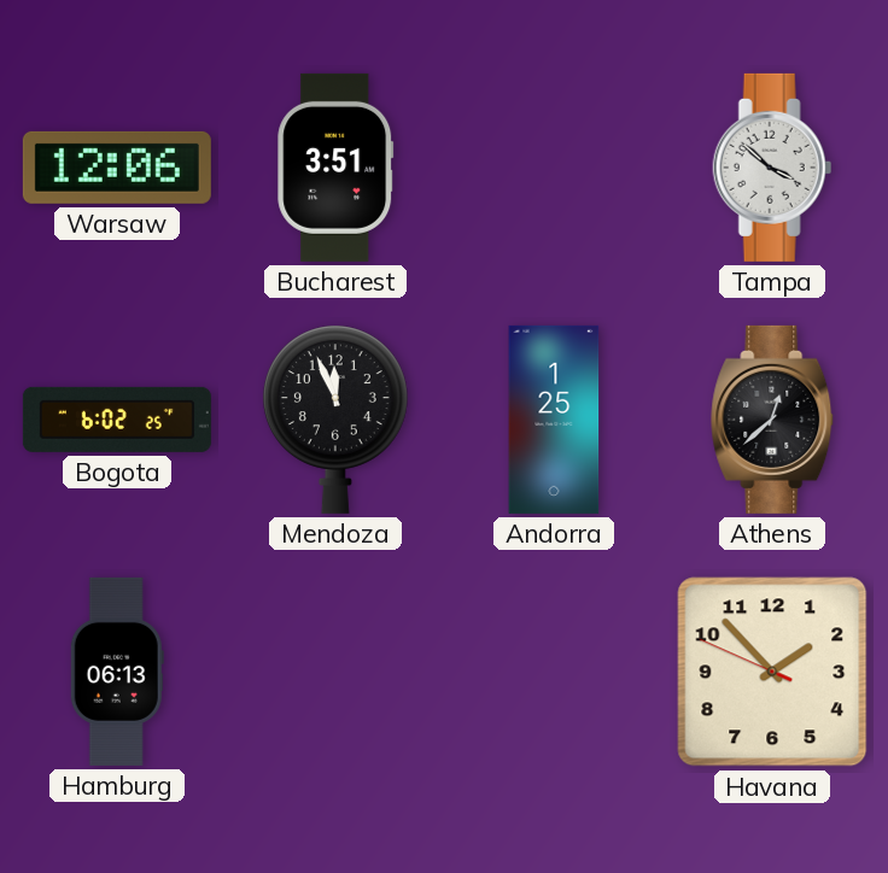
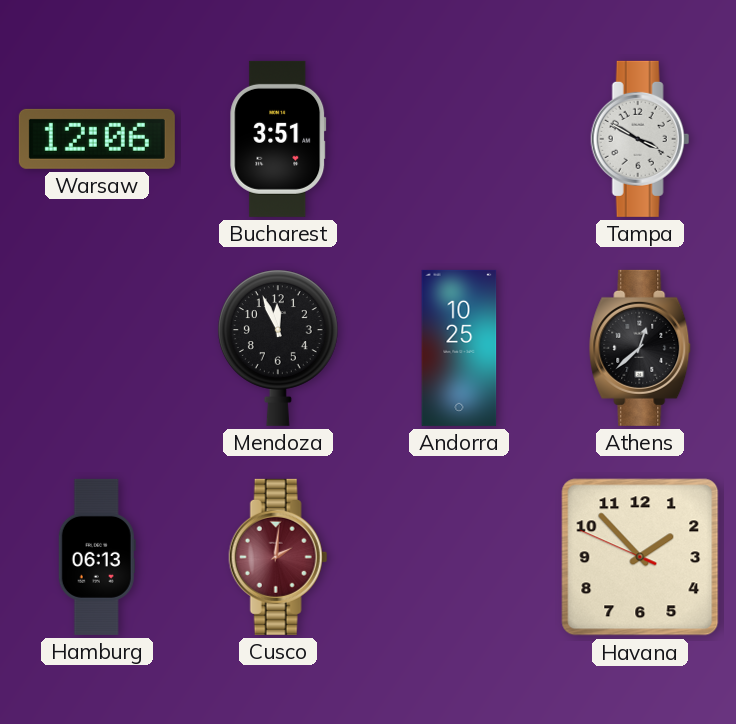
Tampa: 3:52 -> 3:50 (640, 139)
Bogota: 6:02 -> none (117, 420)
Andorra: 1:25 -> 10:25 (459, 348)
Cusco: none -> 2:01 (278, 557)
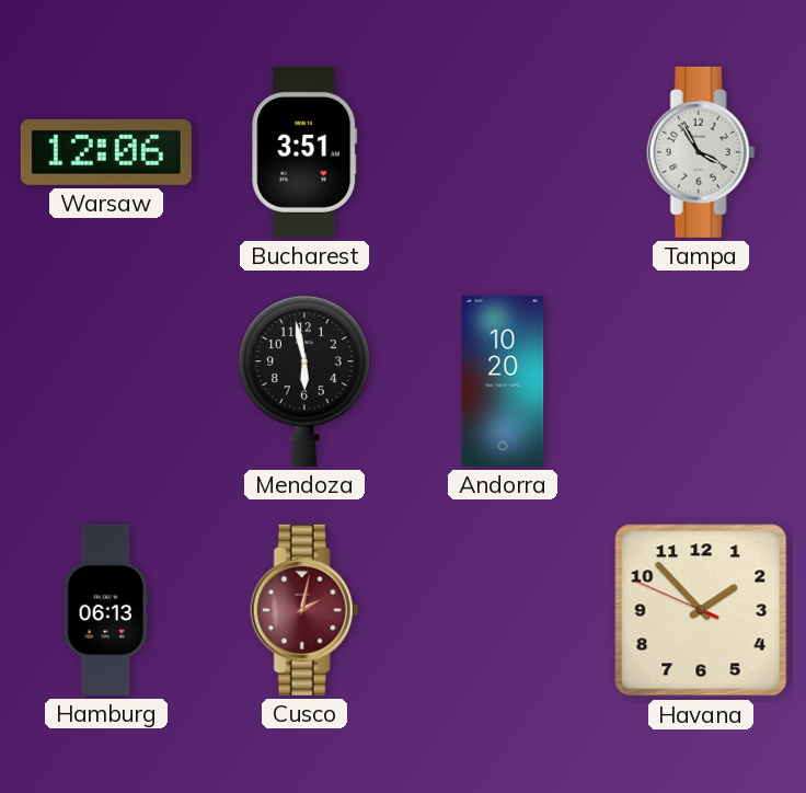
Tampa: 3:50 -> 3:55 (701, 152)
Mendoza: 11:56 -> 5:58 (304, 381)
Andorra: 10:25 -> 10:20 (503, 381)
Athens: 12:38 -> none (641, 348)
Cusco: 2:01 -> 2:02 (304, 610)
